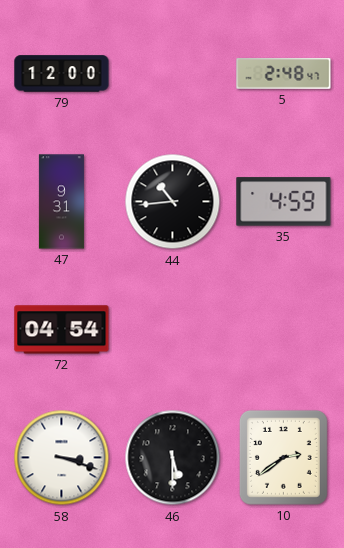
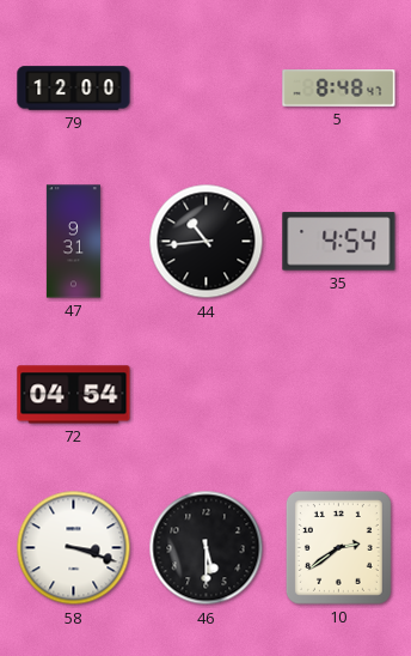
5: 2:48 -> 8:48 (339, 89)
35: 4:59 -> 4:54 (339, 242)
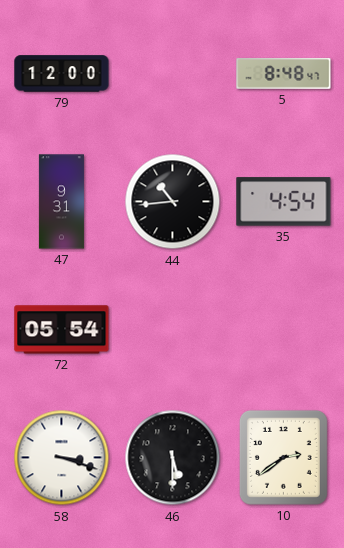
72: 04:54 -> 05:54 (62, 330)
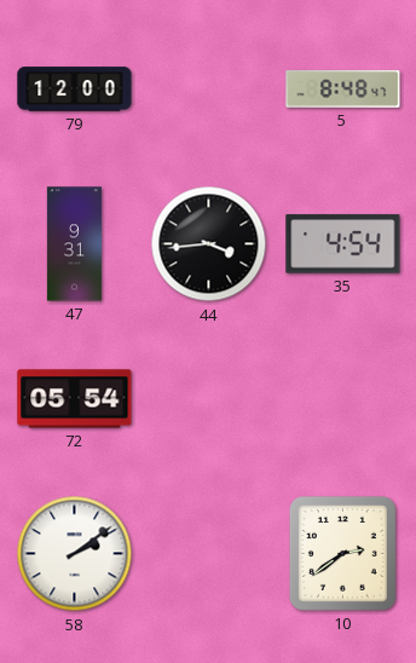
44: 10:44 -> 3:44 (209, 244)
58: 3:18 -> 2:09 (75, 554)
46: 5:30 -> none (173, 458)
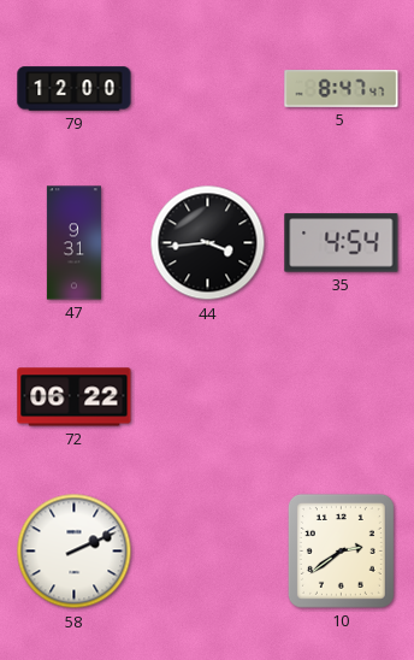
5: 8:48 -> 8:47 (342, 89)
72: 05:54 -> 06:22 (75, 397)
58: 2:09 -> 2:11 (75, 552)
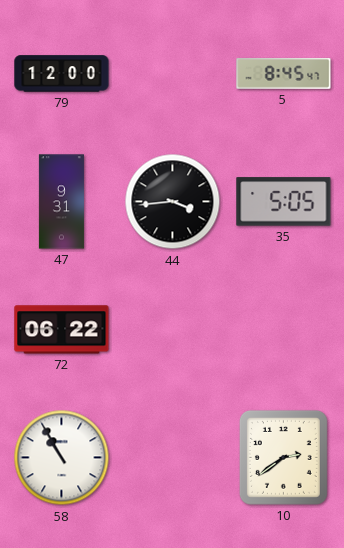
5: 8:47 -> 8:45 (284, 74)
35: 4:54 -> 5:05 (284, 202)
58: 2:11 -> 10:55 (62, 458)
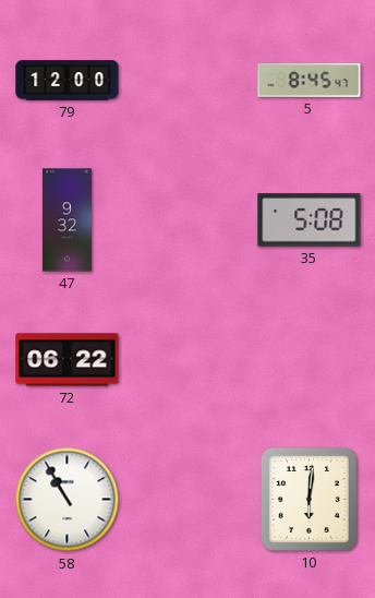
47: 9:31 -> 9:32 (66, 220)
44: 3:44 -> none (173, 202)
35: 5:05 -> 5:08 (310, 220)
10: 2:39 -> 6:01 (309, 499)
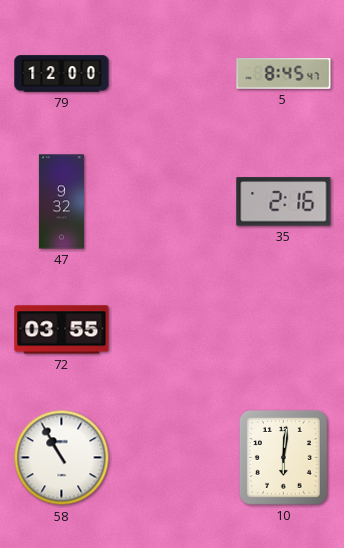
35: 5:08 -> 2:16 (284, 202)
72: 06:22 -> 03:55 (62, 330)
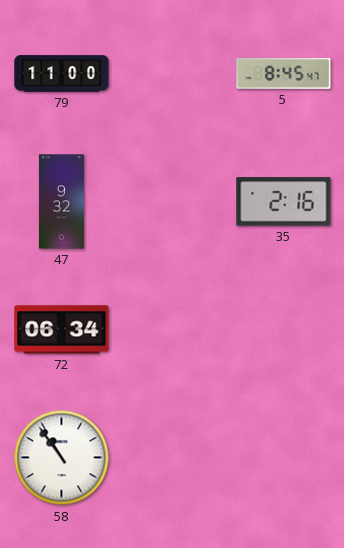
79: 12:00 -> 11:00 (62, 74)
72: 03:55 -> 06:34 (62, 330)
58: 10:55 -> 10:54 (62, 458)
10: 6:01 -> none (283, 457)
